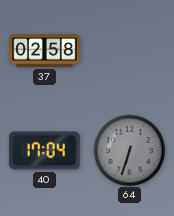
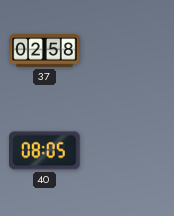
40: 17:04 -> 08:05 (45, 151)
64: 6:33 -> none (129, 150)
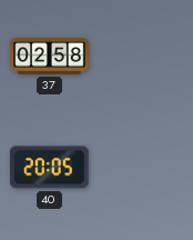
40: 08:05 -> 20:05 (50, 168)
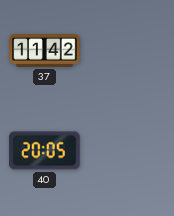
37: 02:58 -> 11:42 (45, 51)
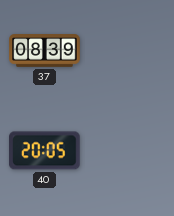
37: 11:42 -> 08:39 (45, 51)
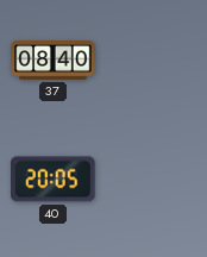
37: 08:39 -> 08:40 (54, 61)
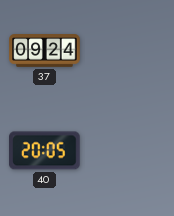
37: 08:40 -> 09:24 (45, 51)
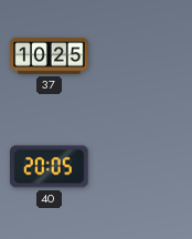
37: 09:24 -> 10:25 (50, 56)
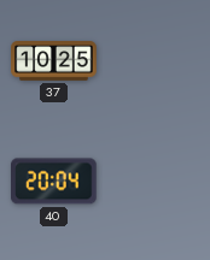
40: 20:05 -> 20:04 (54, 182)
